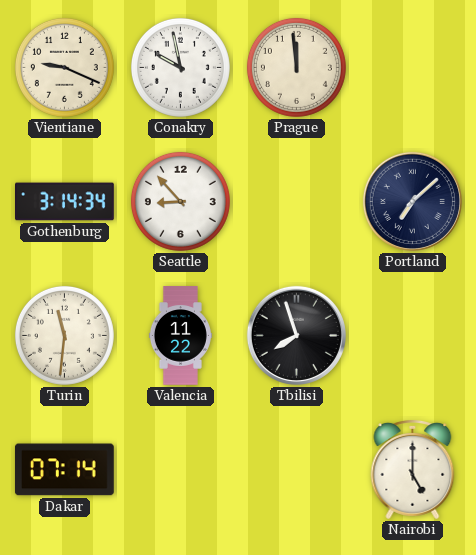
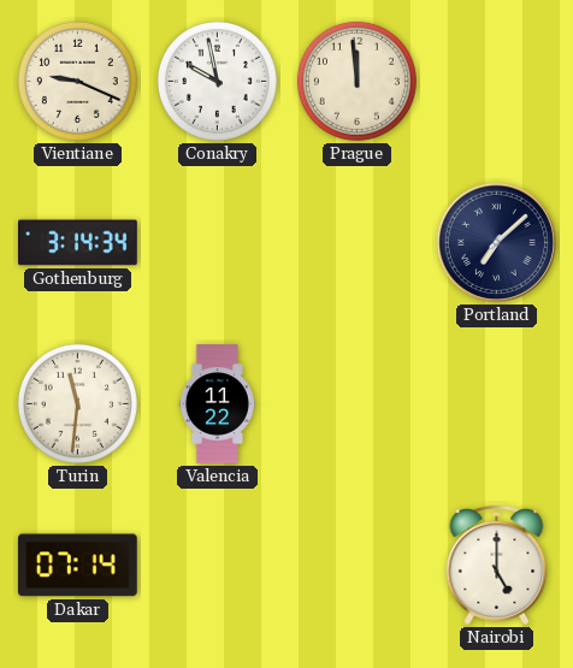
Seattle: 8:53 -> none (180, 201)
Tbilisi: 7:57 -> none (296, 335)
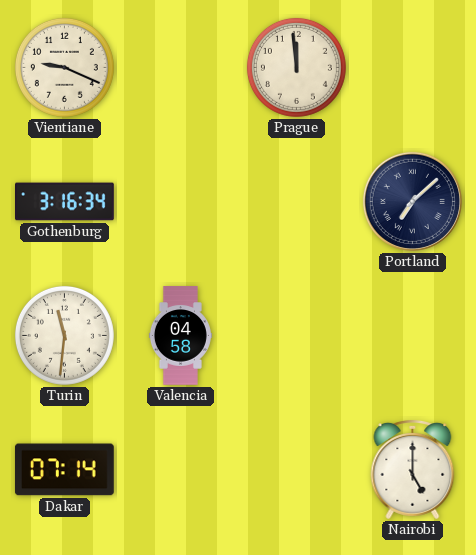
Conakry: 9:58 -> none (217, 81)
Gothenburg: 3:14 -> 3:16 (65, 202)
Valencia: 11:22 -> 04:58 (180, 336)
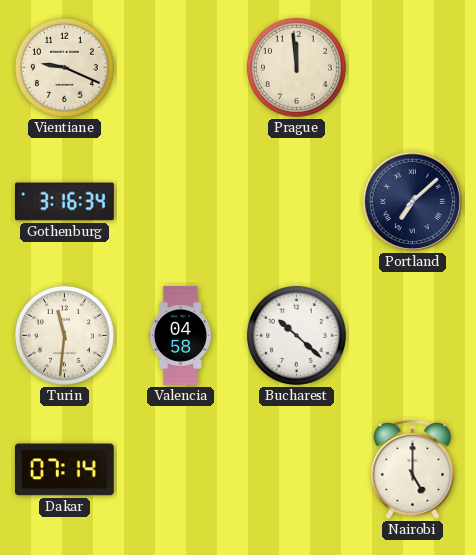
Bucharest: none -> 10:22 (296, 335)
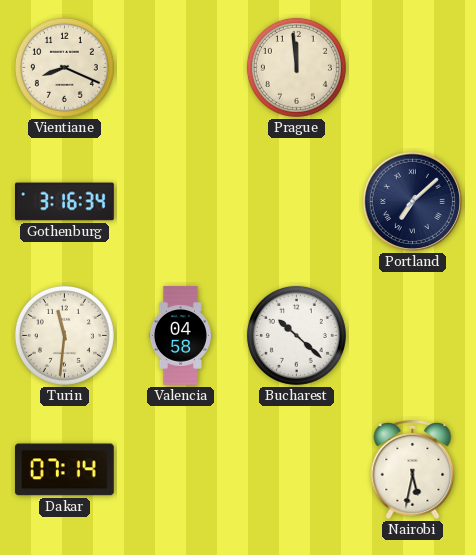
Vientiane: 9:19 -> 8:19 (64, 67)
Nairobi: 5:00 -> 5:32 (413, 470)
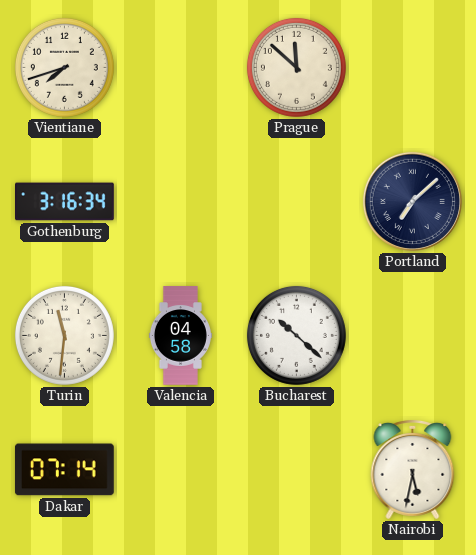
Vientiane: 8:19 -> 7:42 (64, 67)
Prague: 11:59 -> 11:52 (296, 67)
